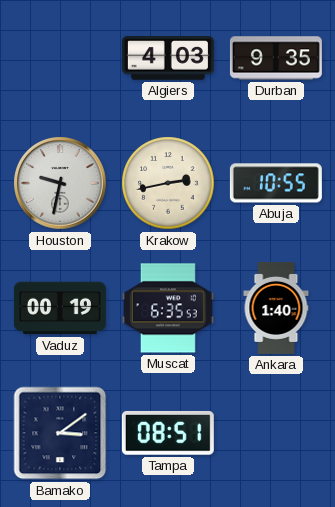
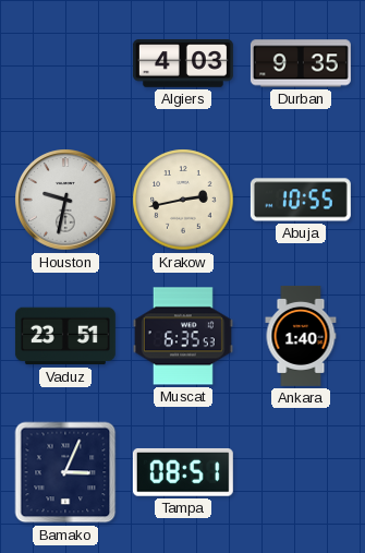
Vaduz: 00:19 -> 23:51 (65, 336)
Bamako: 3:09 -> 3:04 (65, 472)
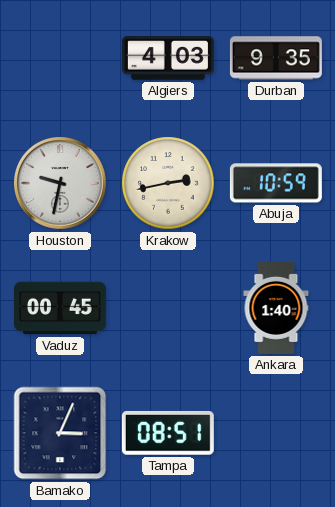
Abuja: 10:55 -> 10:59 (276, 183)
Vaduz: 23:51 -> 00:45 (60, 308)
Muscat: 6:35 -> none (183, 336)
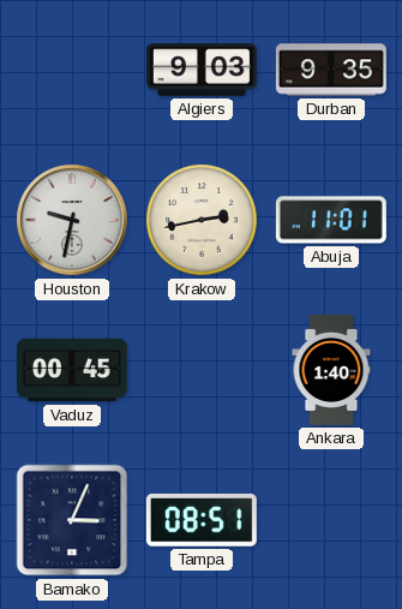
Algiers: 4:03 -> 9:03 (202, 70)
Abuja: 10:59 -> 11:01 (331, 220)
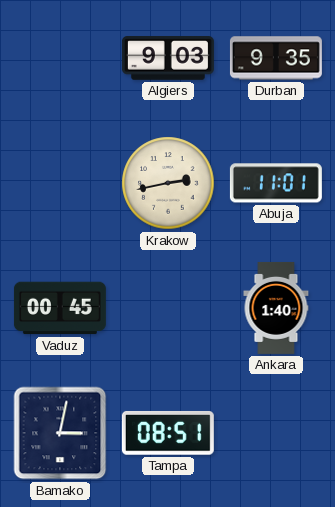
Houston: 9:32 -> none (72, 220)
Bamako: 3:04 -> 3:02 (60, 433)
